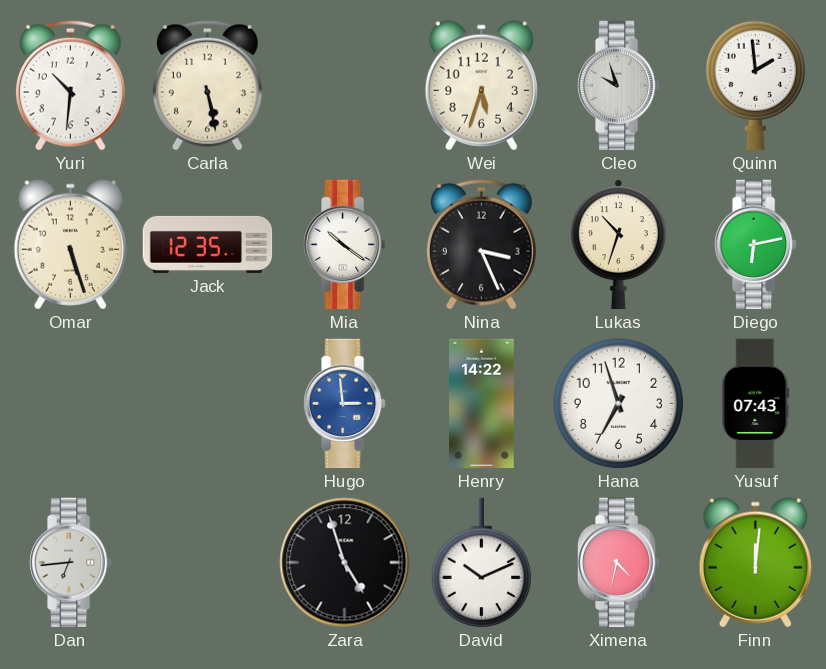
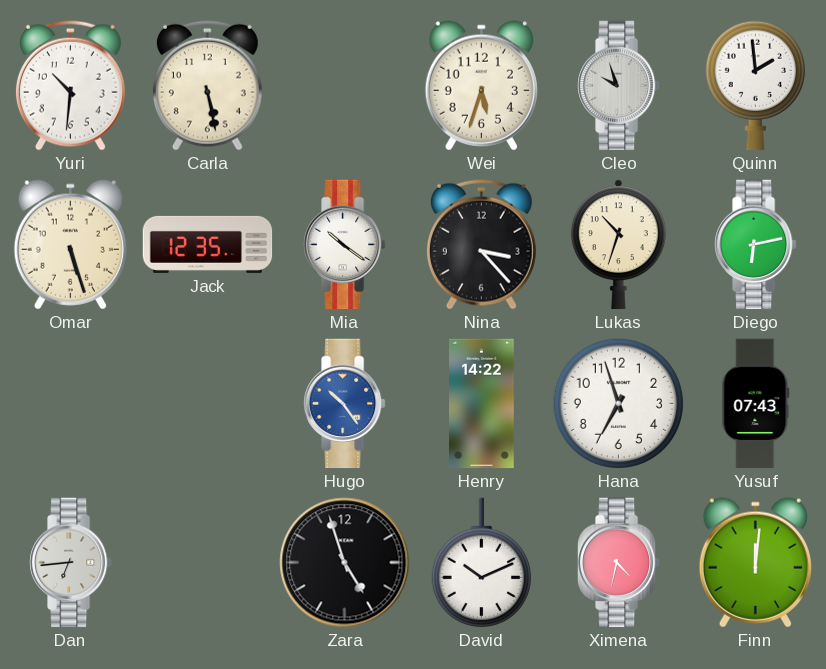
Nina: 3:26 -> 3:23 (481, 244)
Hugo: 2:59 -> 10:24 (345, 404)
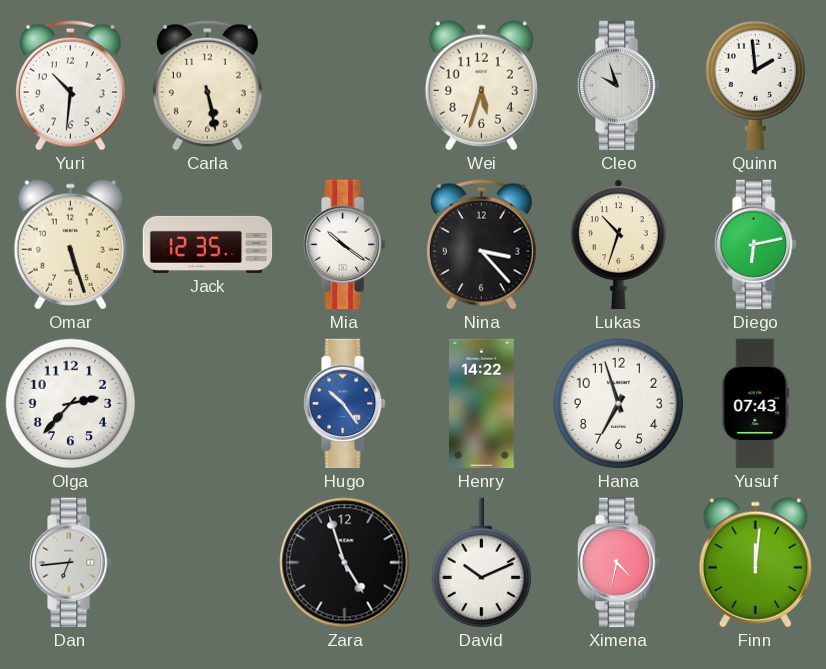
Olga: none -> 2:37 (71, 404)
